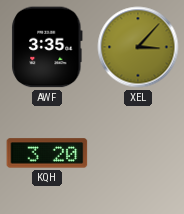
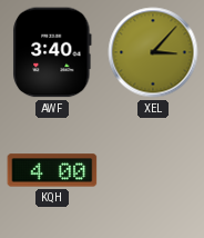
AWF: 3:35 -> 3:40 (52, 52)
KQH: 3:20 -> 4:00 (52, 170)
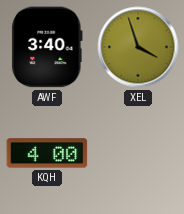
XEL: 3:07 -> 3:57 (138, 47)
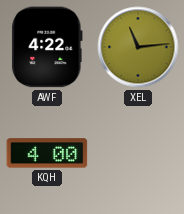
AWF: 3:40 -> 4:22 (47, 47)
XEL: 3:57 -> 11:14 (138, 47)
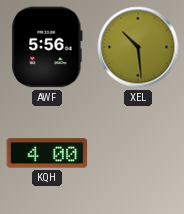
AWF: 4:22 -> 5:56 (47, 47)
XEL: 11:14 -> 10:29 (138, 47)
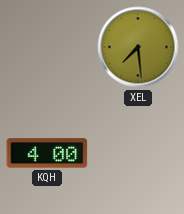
AWF: 5:56 -> none (47, 47)
XEL: 10:29 -> 7:29 (138, 47)
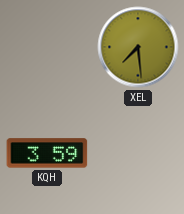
KQH: 4:00 -> 3:59 (47, 153)
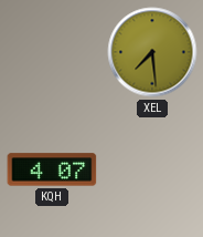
KQH: 3:59 -> 4:07 (52, 169)
